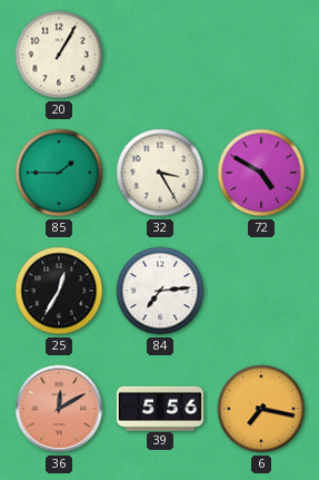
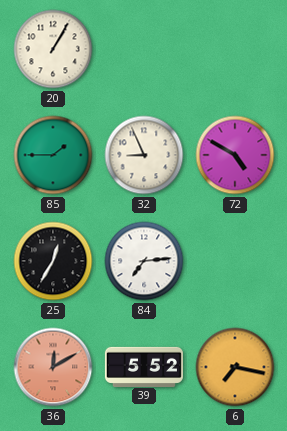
32: 3:25 -> 8:56 (144, 155)
39: 5:56 -> 5:52 (144, 366)
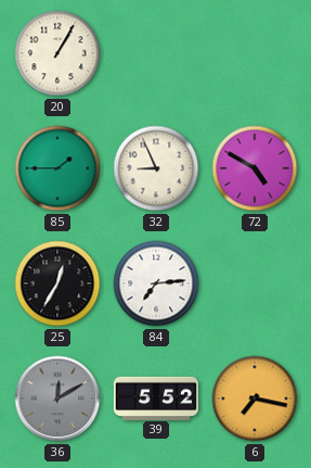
36 dial: salmon -> grey (57, 399)
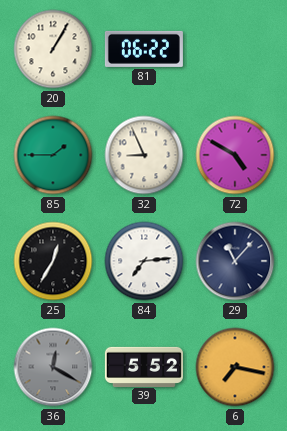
81: none -> 06:22 (144, 49)
29: none -> 11:07 (235, 261)
36: 12:10 -> 12:20 (53, 367)
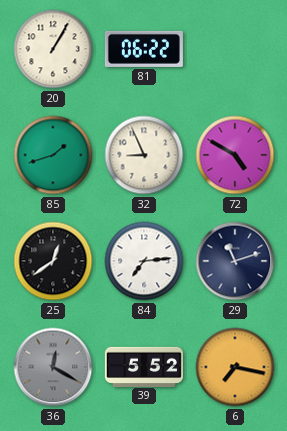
85: 1:45 -> 1:42 (53, 155)
25: 12:35 -> 12:39 (53, 261)
29: 11:07 -> 11:12 (235, 261)
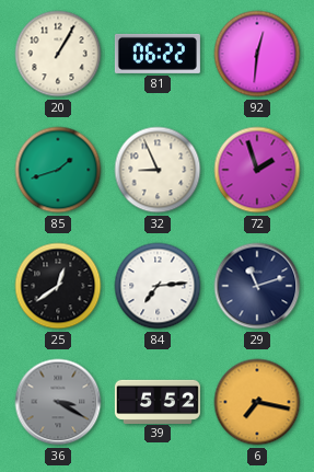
92: none -> 12:31 (257, 54)
72: 4:50 -> 1:57 (257, 170)
36: 12:20 -> 3:20 (58, 402)
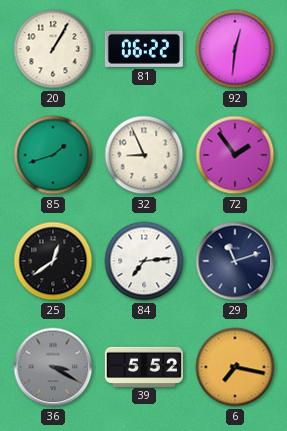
72: 1:57 -> 1:54 (235, 155)
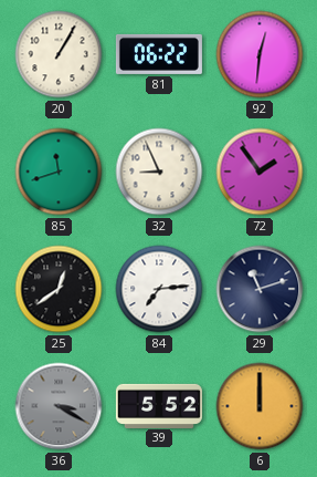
85: 1:42 -> 11:42 (59, 172)
6: 7:17 -> 12:00 (260, 406)
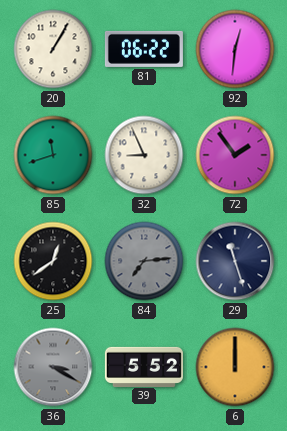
84 dial: white -> grey (144, 261)
29: 11:12 -> 11:27 (235, 261)
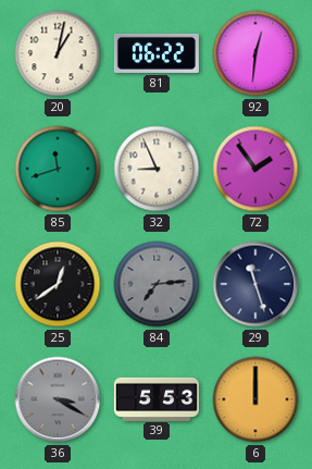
20: 1:05 -> 1:02 (58, 53)
39: 5:52 -> 5:53 (157, 398)
